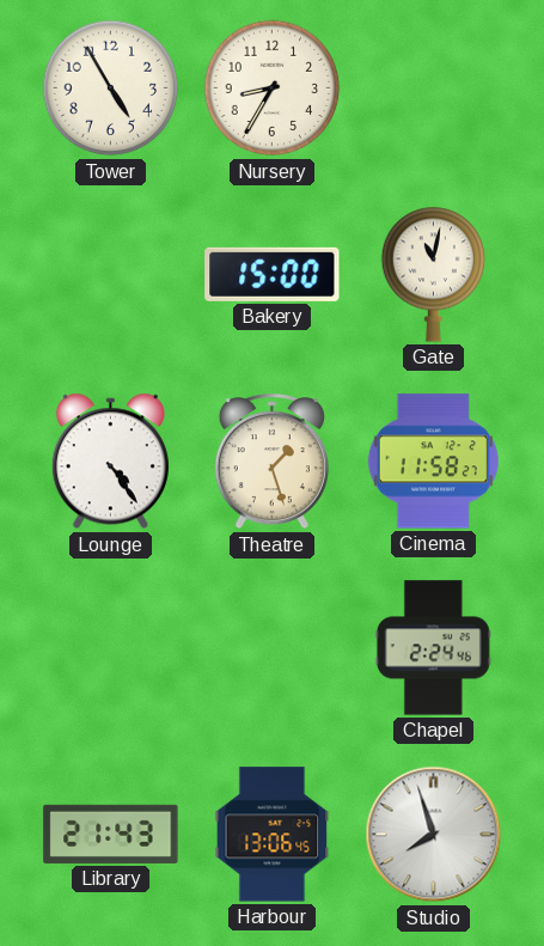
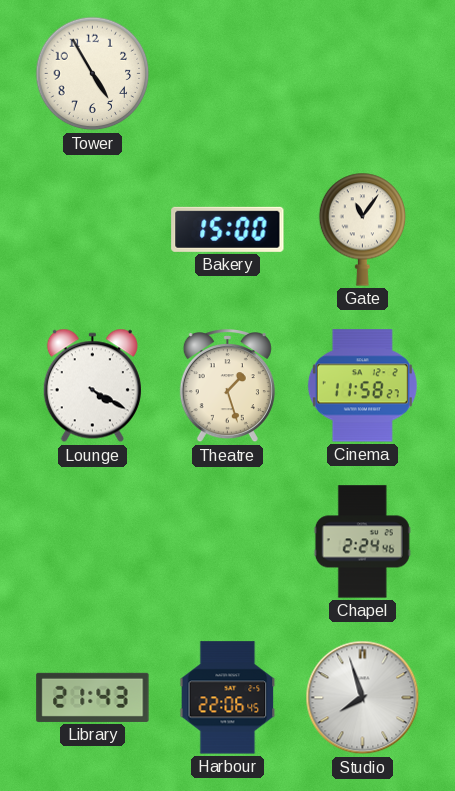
Nursery: 8:35 -> none (273, 89)
Gate: 11:02 -> 11:06 (363, 229)
Lounge: 4:24 -> 4:20 (92, 386)
Harbour: 13:06 -> 22:06 (228, 698)
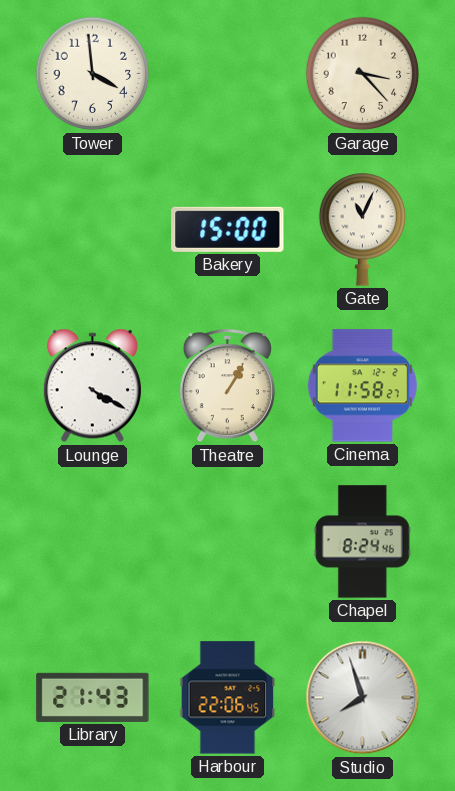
Tower: 4:55 -> 3:59 (93, 74)
Garage: none -> 3:23 (363, 74)
Gate: 11:06 -> 11:04 (363, 229)
Theatre: 1:27 -> 1:05 (227, 387)
Chapel: 2:24 -> 8:24 (362, 542)
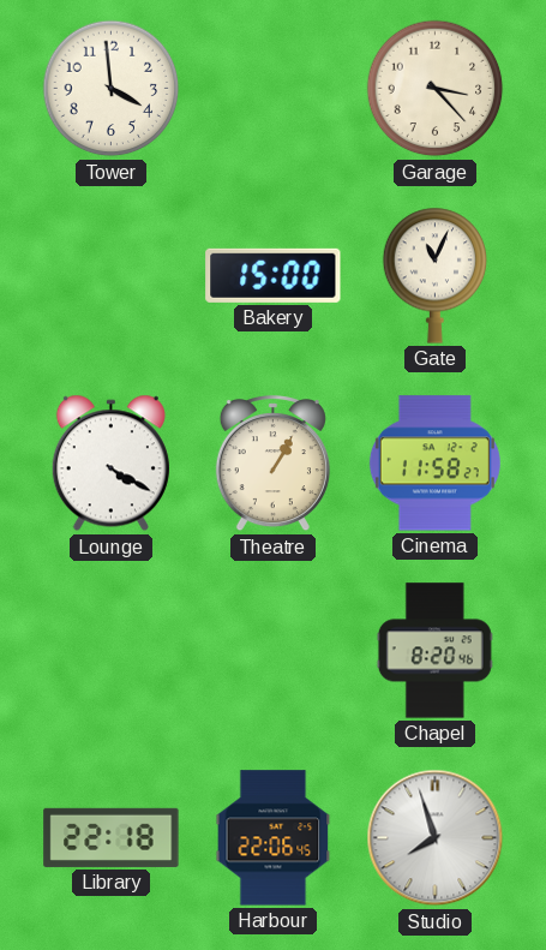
Chapel: 8:24 -> 8:20 (434, 651)
Library: 21:43 -> 22:18 (112, 837)
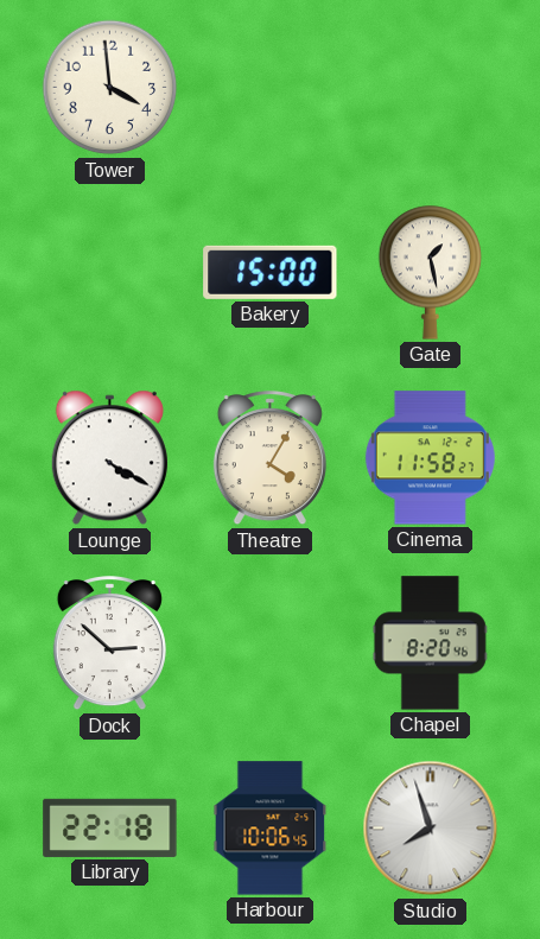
Garage: 3:23 -> none (436, 89)
Gate: 11:04 -> 1:28 (431, 272)
Theatre: 1:05 -> 4:05 (269, 459)
Dock: none -> 2:52 (109, 645)
Harbour: 22:06 -> 10:06 (271, 829)
